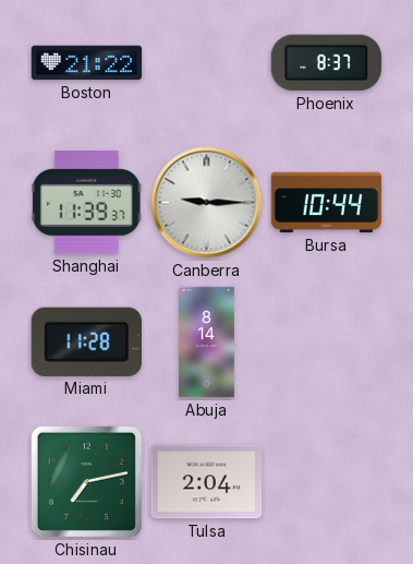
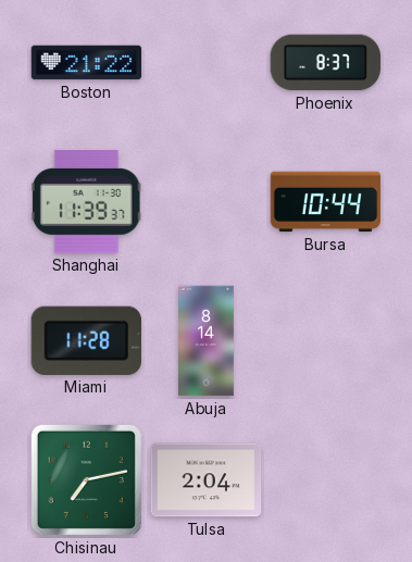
Canberra: 9:15 -> none (207, 203)
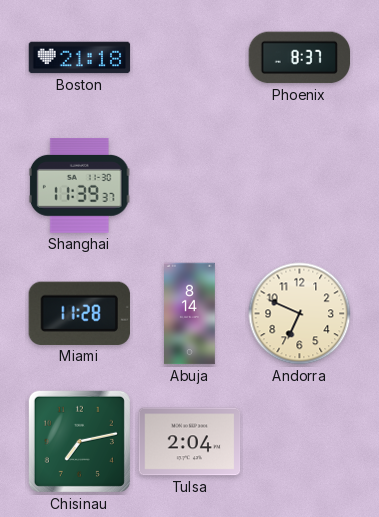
Boston: 21:22 -> 21:18 (80, 58)
Bursa: 10:44 -> none (326, 202)
Andorra: none -> 6:49 (300, 314)
